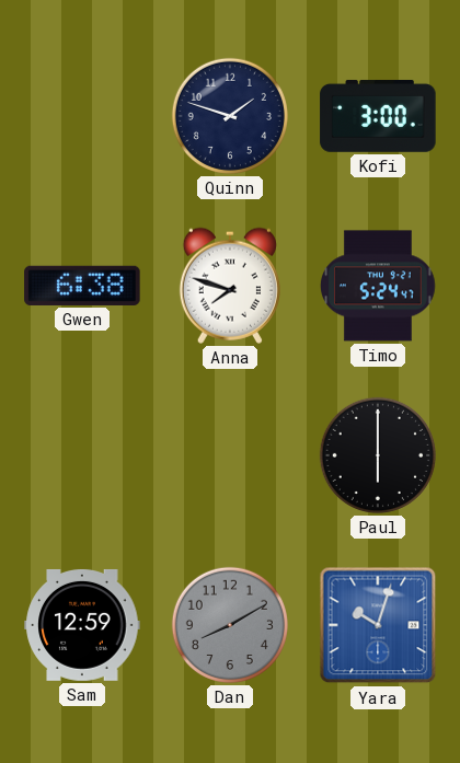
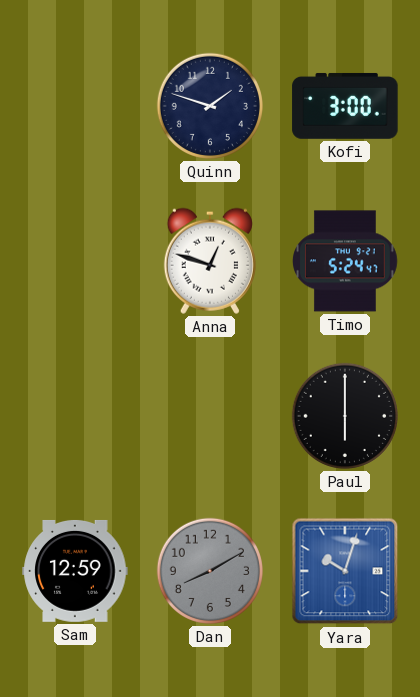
Gwen: 6:38 -> none (82, 286)
Anna: 7:48 -> 12:48 (210, 261)
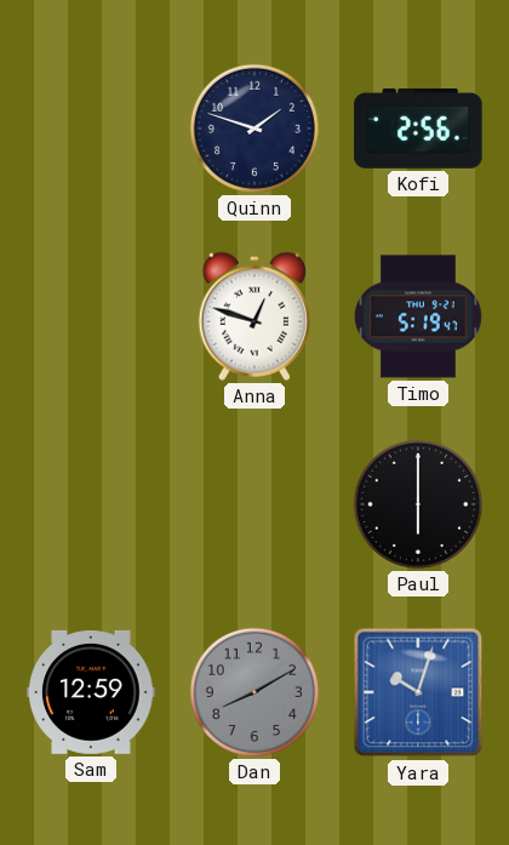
Kofi: 3:00 -> 2:56 (418, 129)
Timo: 5:24 -> 5:19 (419, 316)
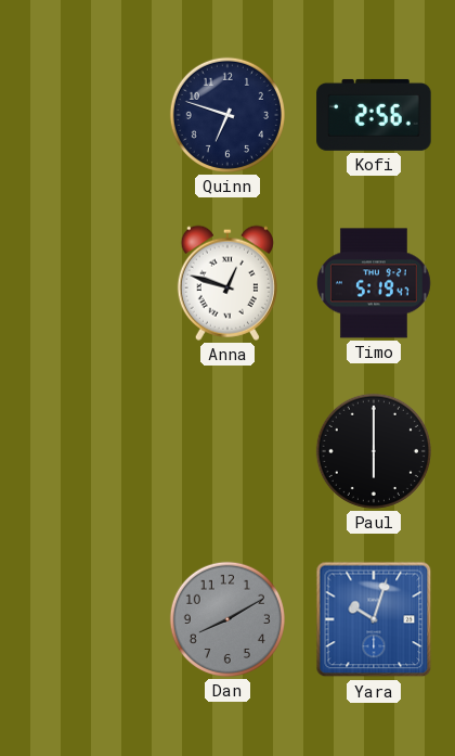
Quinn: 1:48 -> 6:48 (227, 115)
Sam: 12:59 -> none (91, 692)
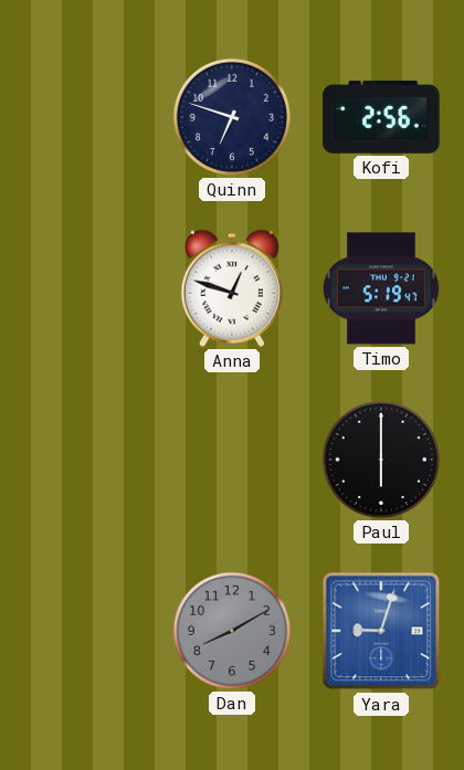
Yara: 10:03 -> 9:03 (381, 631)
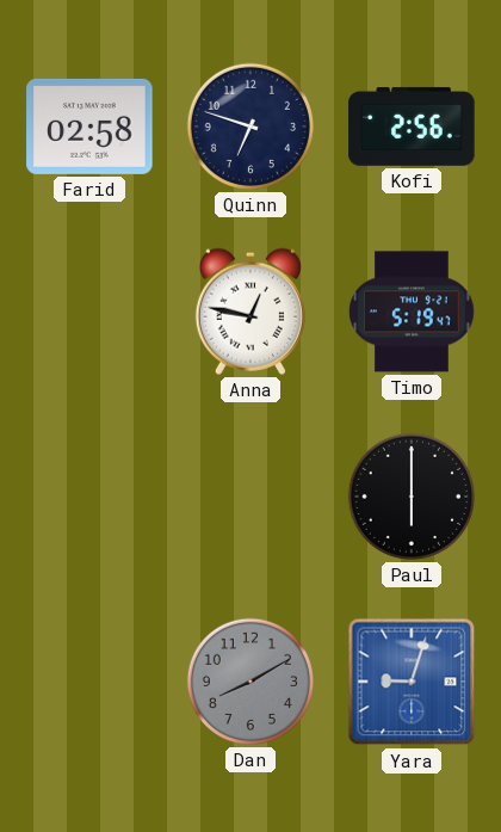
Farid: none -> 02:58 (89, 127)
Anna: 12:48 -> 12:47 (250, 312)
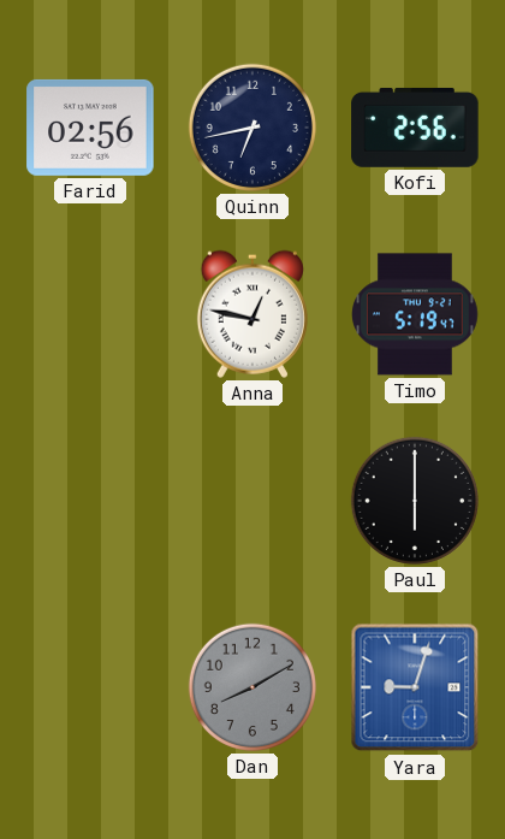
Farid: 02:58 -> 02:56 (90, 128)
Quinn: 6:48 -> 6:43 (252, 128)
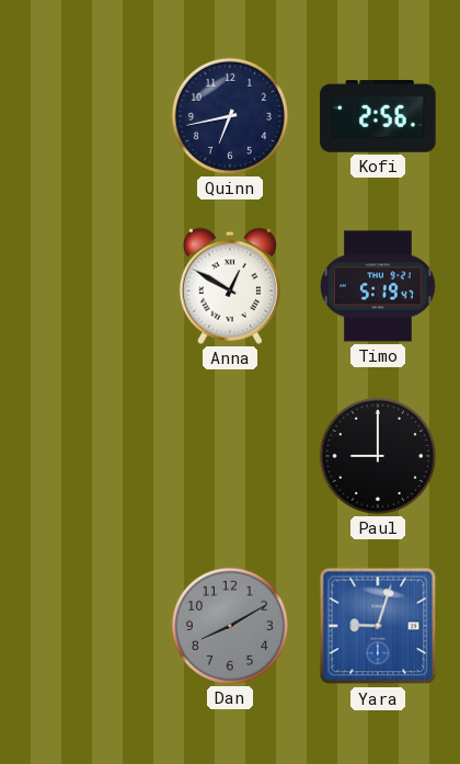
Farid: 02:56 -> none (90, 128)
Anna: 12:47 -> 12:50 (230, 286)
Paul: 6:00 -> 9:00 (378, 456)
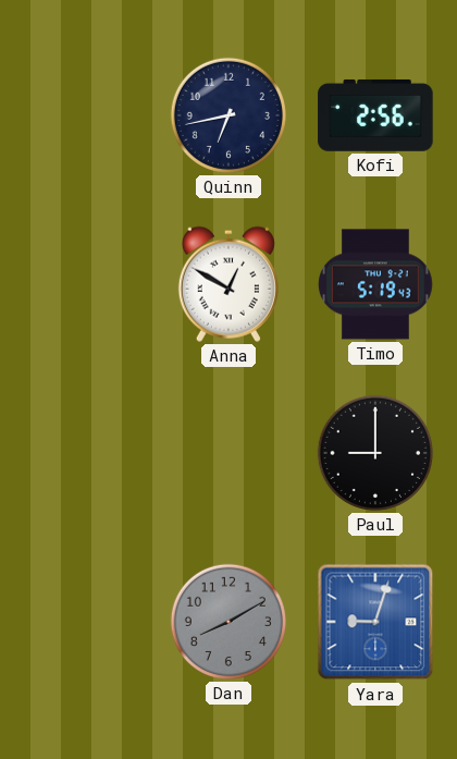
Timo: 5:19:47 -> 5:19:43 (376, 284)
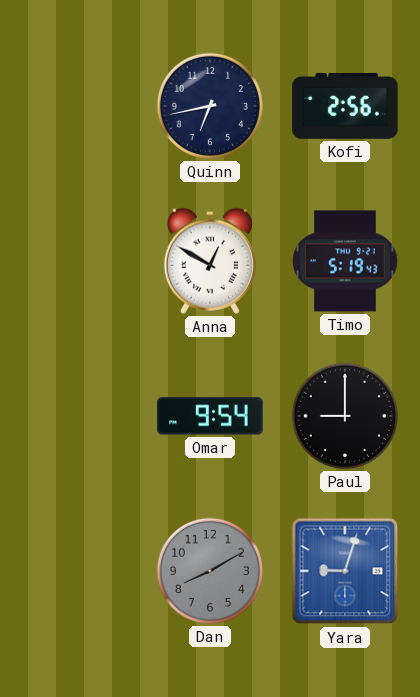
Omar: none -> 9:54 (210, 416)
